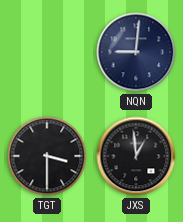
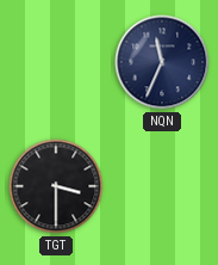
NQN: 9:01 -> 11:34 (162, 62)
JXS: 12:59 -> none (136, 156)
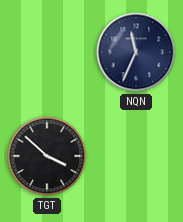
TGT: 3:30 -> 3:52 (47, 156)
